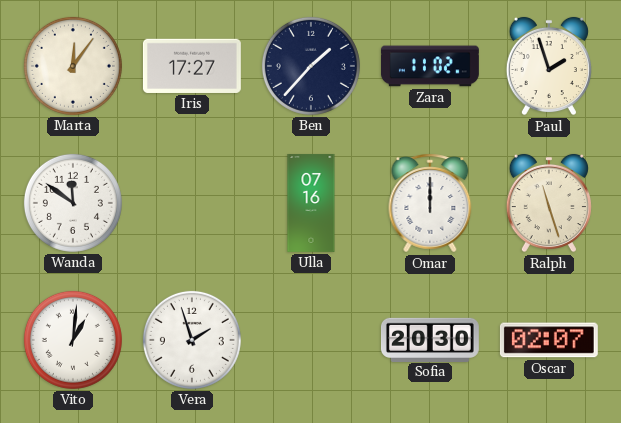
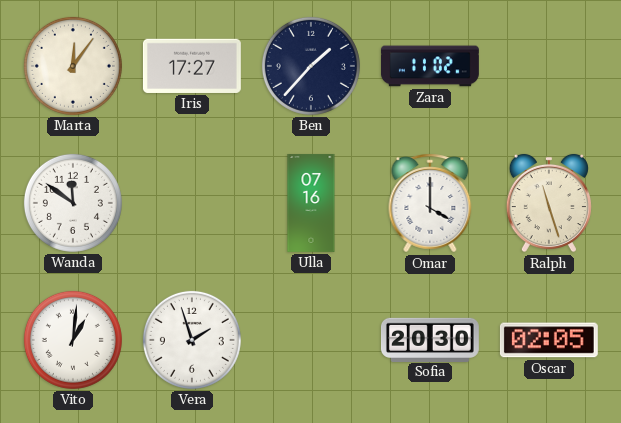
Paul: 1:57 -> none (549, 66)
Omar: 12:00 -> 4:00 (430, 203)
Oscar: 02:07 -> 02:05 (549, 340)
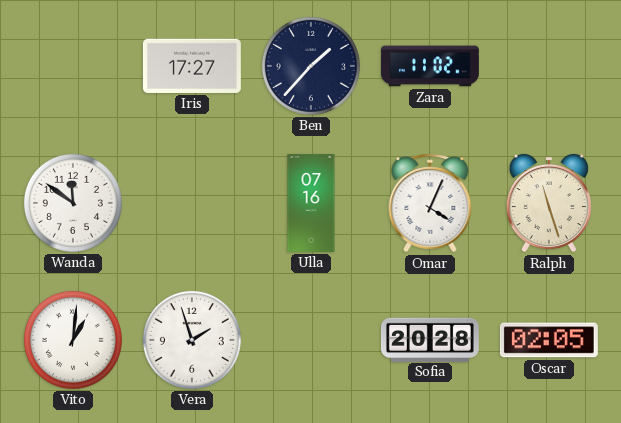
Marta: 12:06 -> none (73, 66)
Omar: 4:00 -> 4:04 (430, 203)
Sofia: 20:30 -> 20:28 (430, 339)
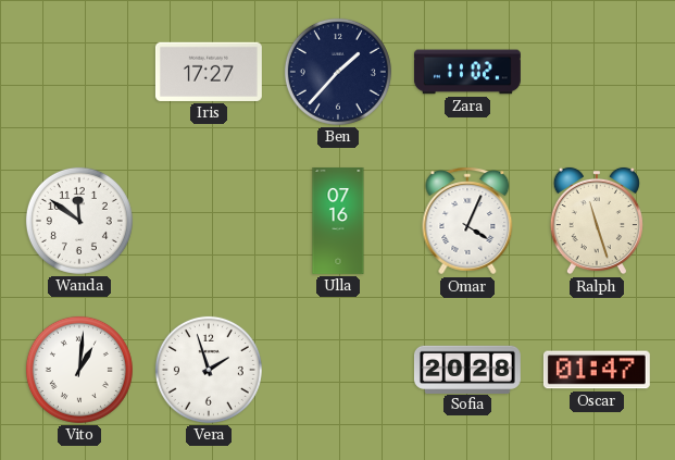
Oscar: 02:05 -> 01:47 (597, 370)
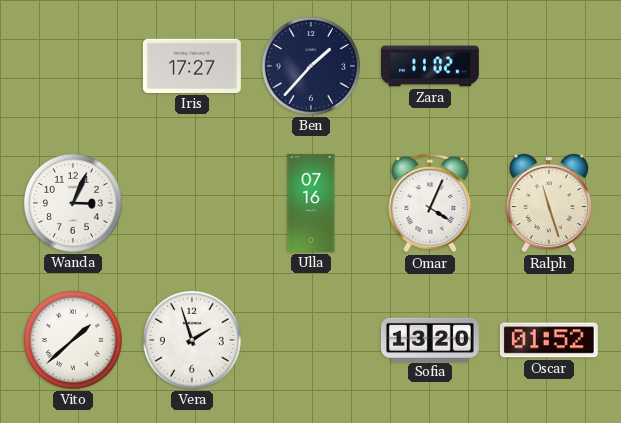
Wanda: 11:51 -> 3:04 (73, 203)
Vito: 1:01 -> 1:38 (73, 340)
Sofia: 20:28 -> 13:20 (430, 339)
Oscar: 01:47 -> 01:52 (549, 340)
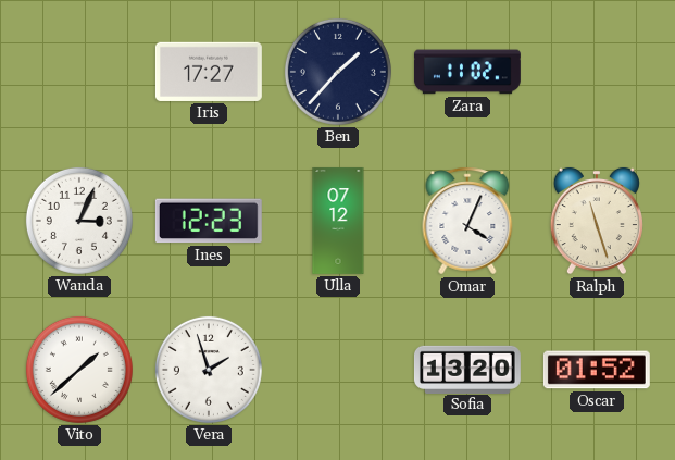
Ines: none -> 12:23 (209, 221)
Ulla: 07:16 -> 07:12 (338, 221)
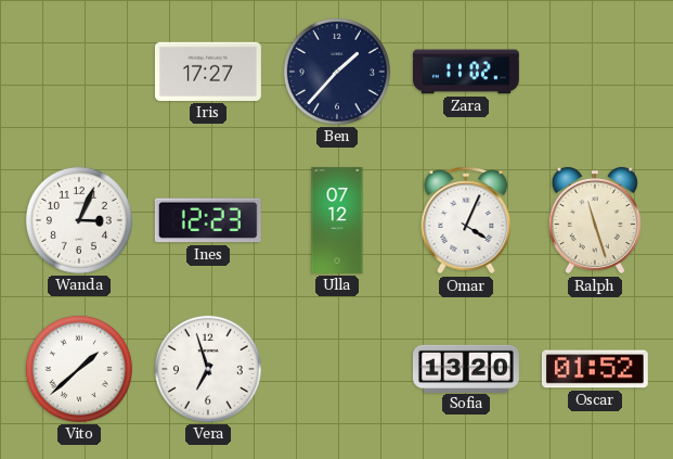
Vera: 1:57 -> 6:57 (208, 369)
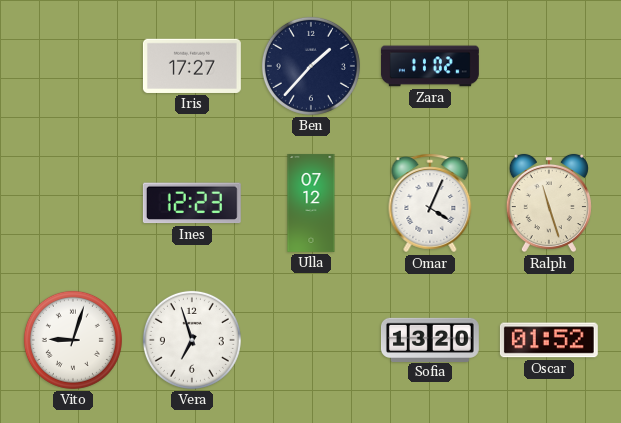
Wanda: 3:04 -> none (79, 220)
Vito: 1:38 -> 9:03 (73, 340)
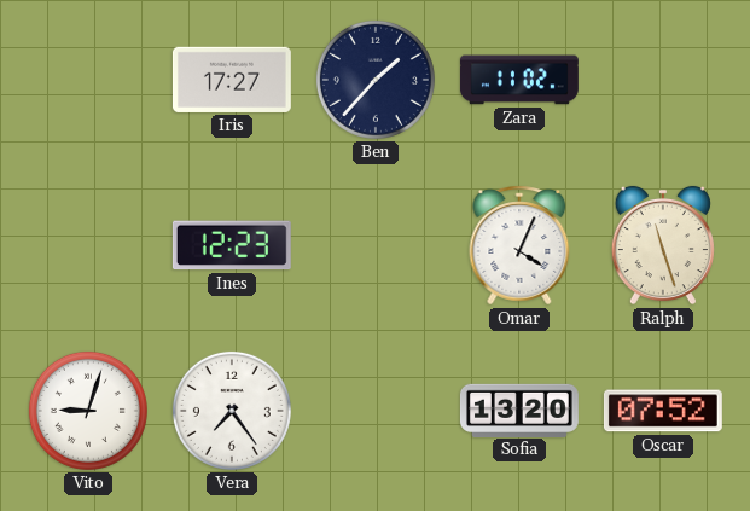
Ulla: 07:12 -> none (311, 203)
Vera: 6:57 -> 7:24 (232, 411)
Oscar: 01:52 -> 07:52 (663, 411)
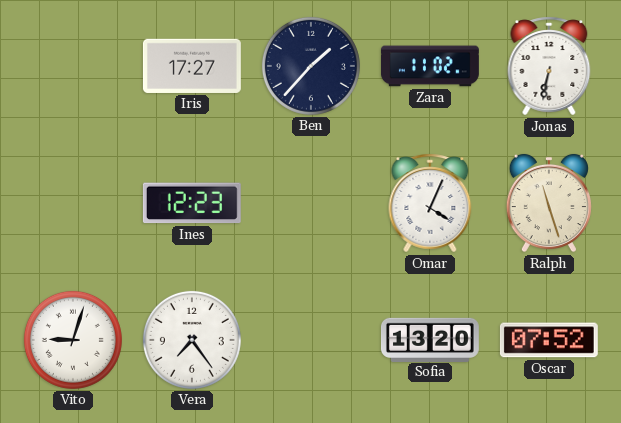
Jonas: none -> 6:32 (549, 66)
